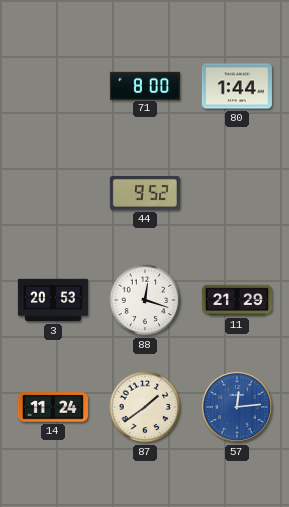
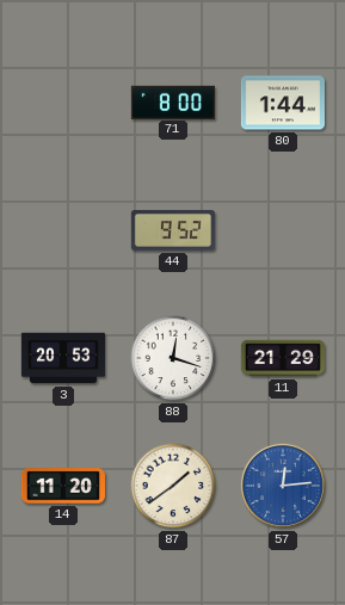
14: 11:24 -> 11:20 (63, 486)
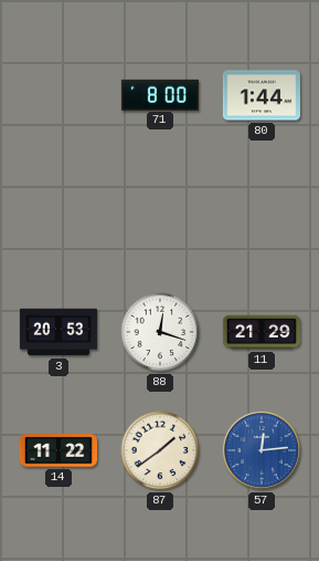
44: 9:52 -> none (173, 231)
14: 11:20 -> 11:22 (59, 450)
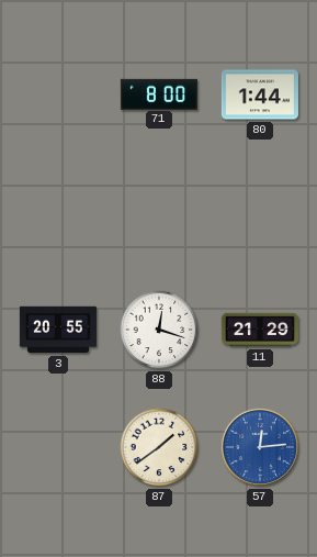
3: 20:53 -> 20:55 (57, 330)
14: 11:22 -> none (59, 450)
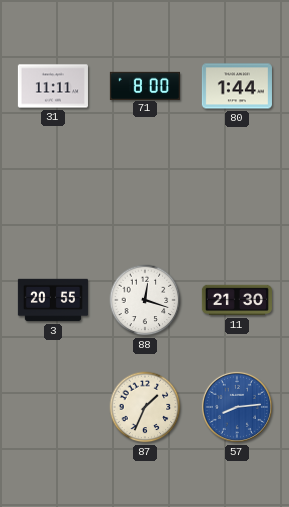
31: none -> 11:11 (53, 86)
11: 21:29 -> 21:30 (237, 300)
87: 1:39 -> 1:34 (145, 407)
57: 12:14 -> 8:14 (237, 407)
